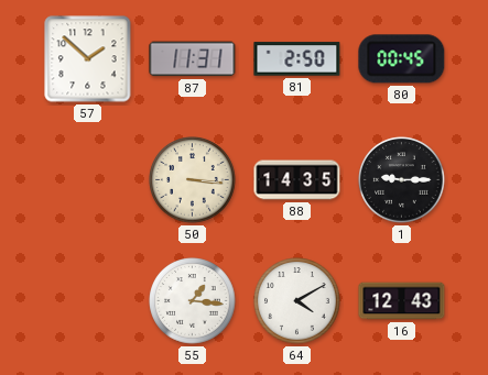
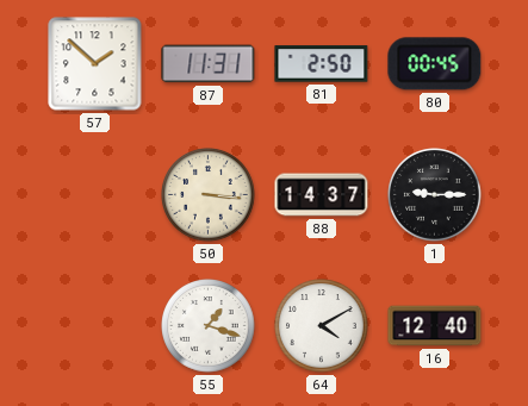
88: 14:35 -> 14:37 (322, 195)
55: 1:16 -> 1:18 (209, 326)
16: 12:43 -> 12:40 (435, 326)
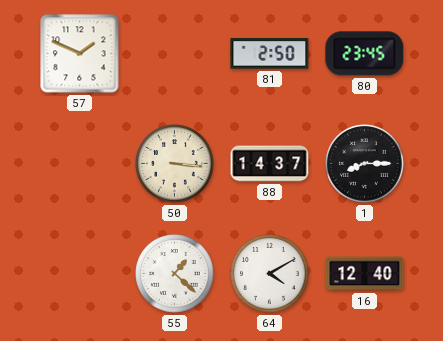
57: 1:52 -> 1:49 (80, 54)
87: 11:31 -> none (209, 64)
80: 00:45 -> 23:45 (365, 54)
1: 9:15 -> 8:15 (365, 164)
55: 1:18 -> 1:22 (175, 274)
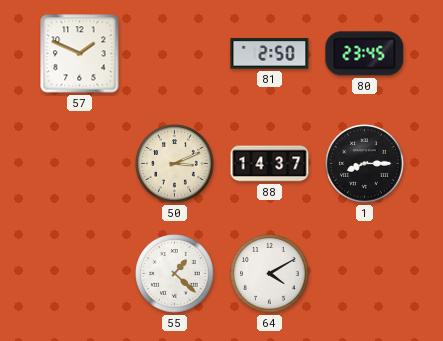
50: 3:16 -> 3:11 (175, 164)
16: 12:40 -> none (365, 274)
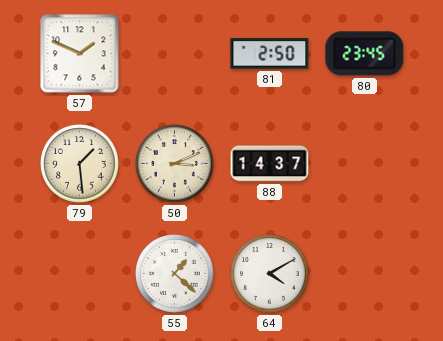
79: none -> 1:29 (80, 164)
1: 8:15 -> none (365, 164)
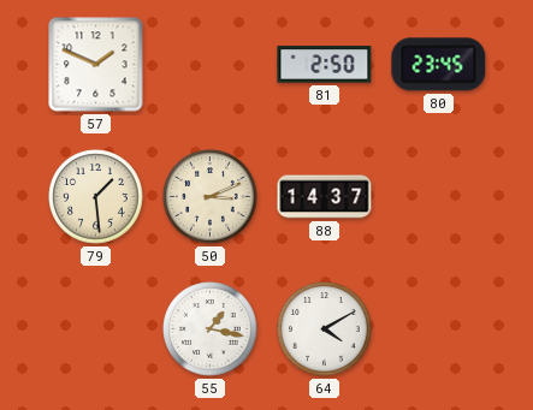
55: 1:22 -> 1:17 (211, 329)
